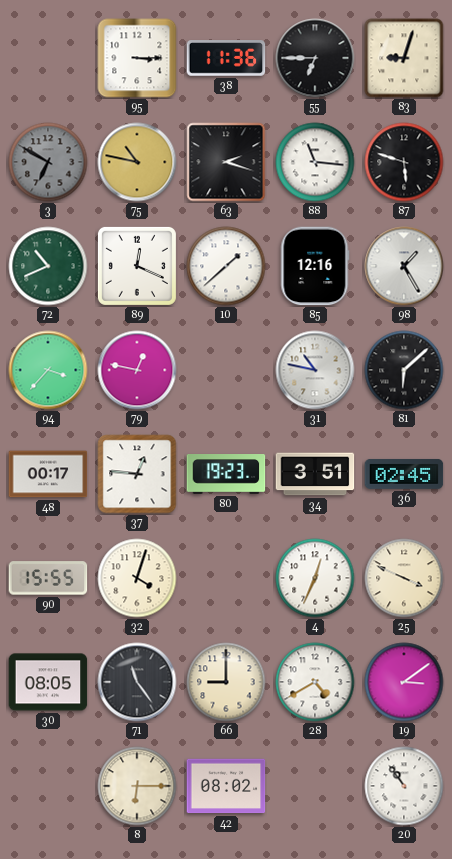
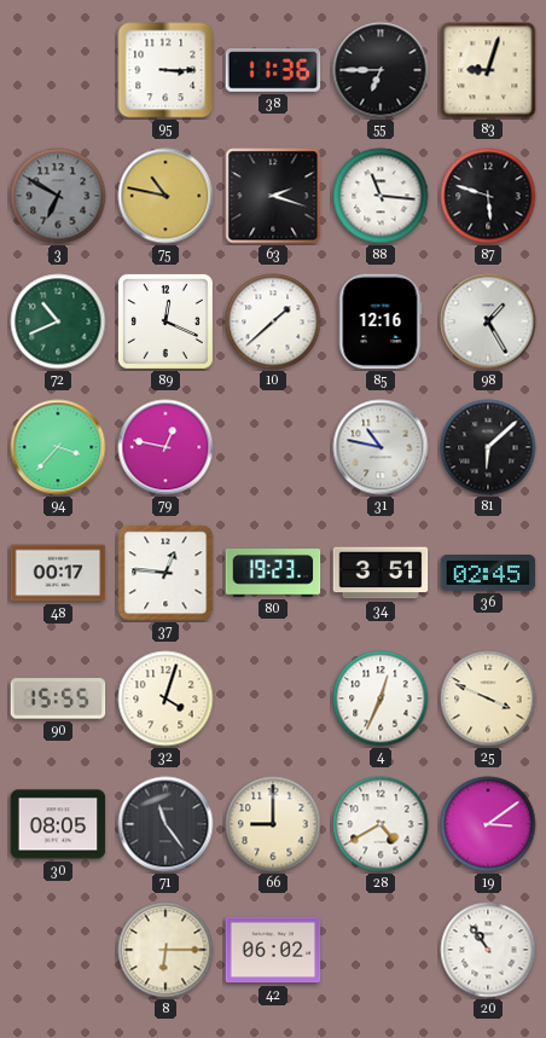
42: 08:02 -> 06:02 (273, 950)
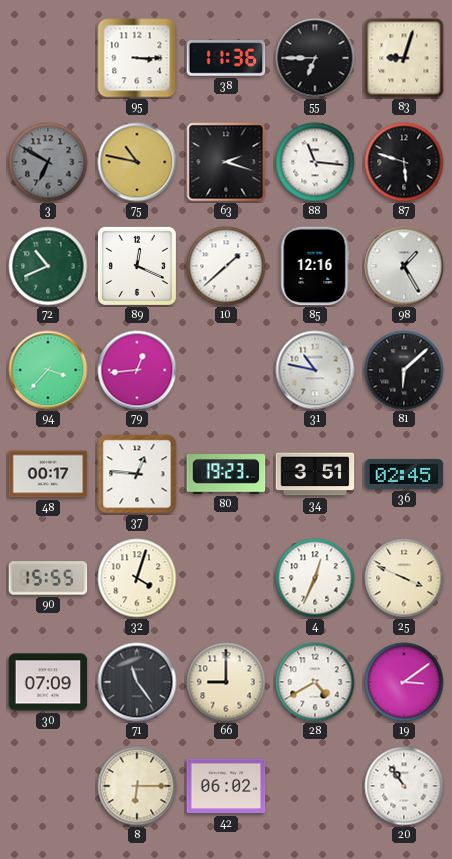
79: 12:47 -> 12:44 (137, 370)
30: 08:05 -> 07:09 (48, 682)
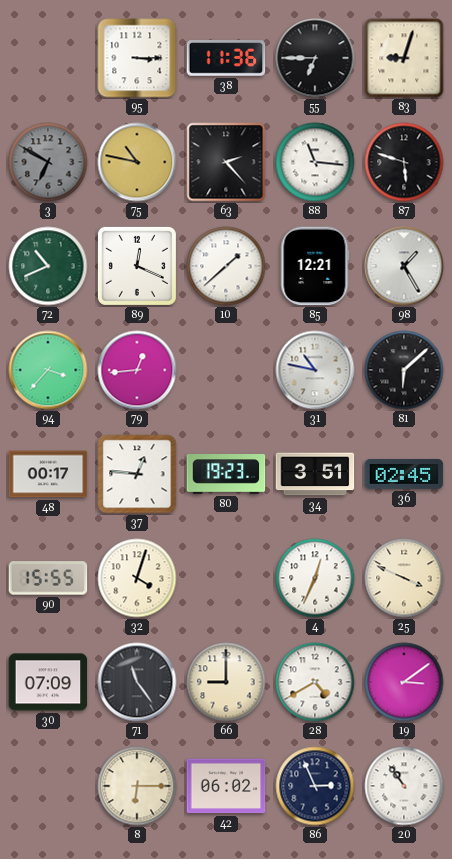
63: 2:18 -> 2:23 (226, 162)
85: 12:16 -> 12:21 (315, 266)
86: none -> 2:56 (315, 786)
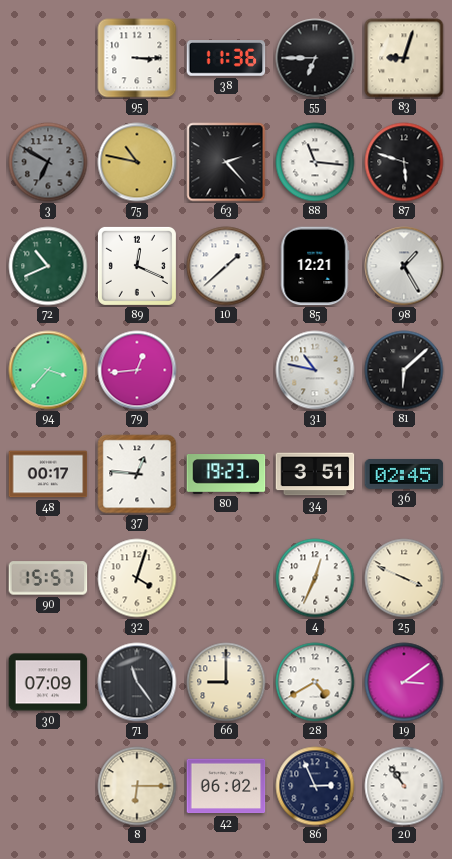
90: 15:55 -> 15:57 (48, 578)
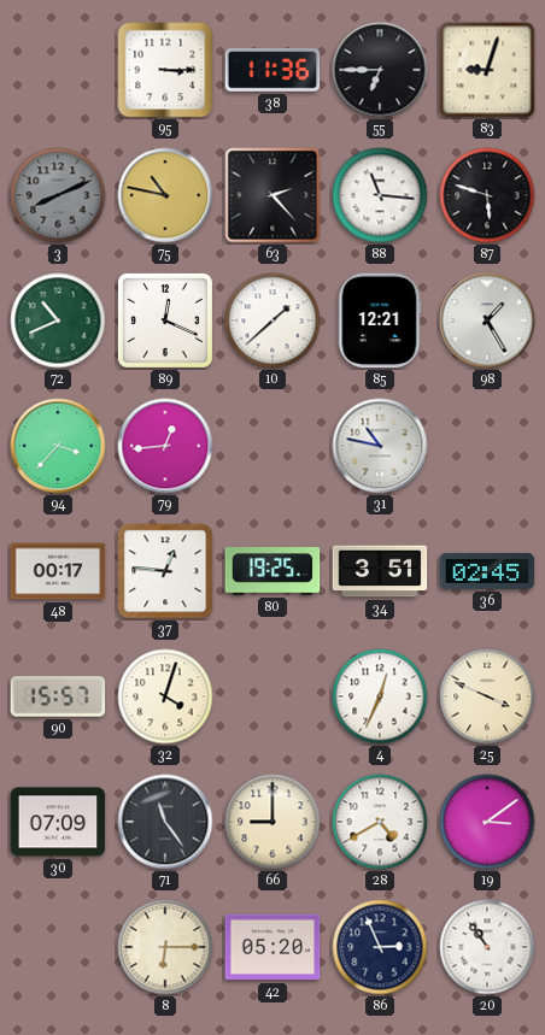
3: 6:50 -> 8:11 (58, 195)
81: 6:08 -> none (404, 370)
80: 19:23 -> 19:25 (272, 571)
42: 06:02 -> 05:20 (272, 947)
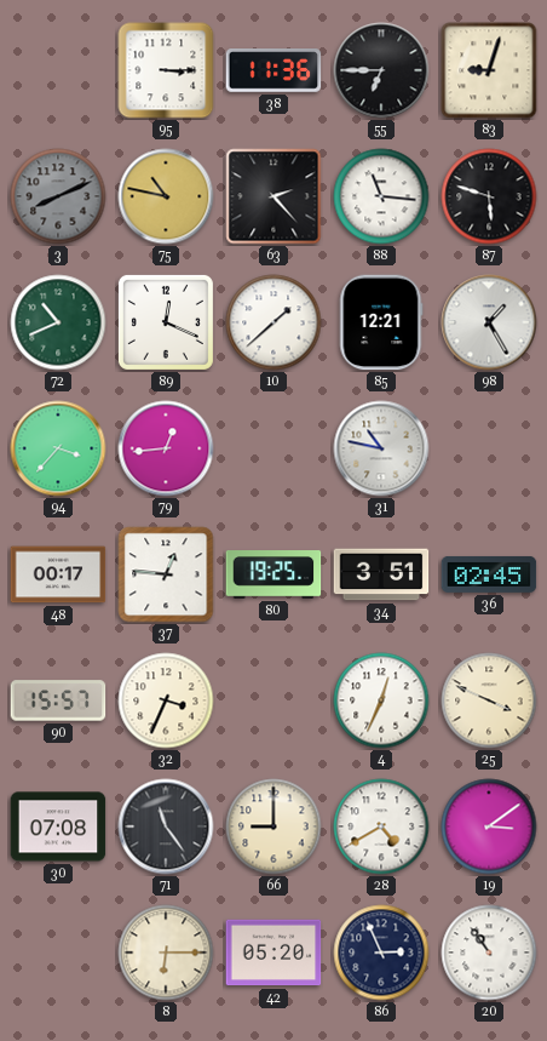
32: 4:03 -> 3:34 (166, 700)
30: 07:09 -> 07:08 (58, 826)
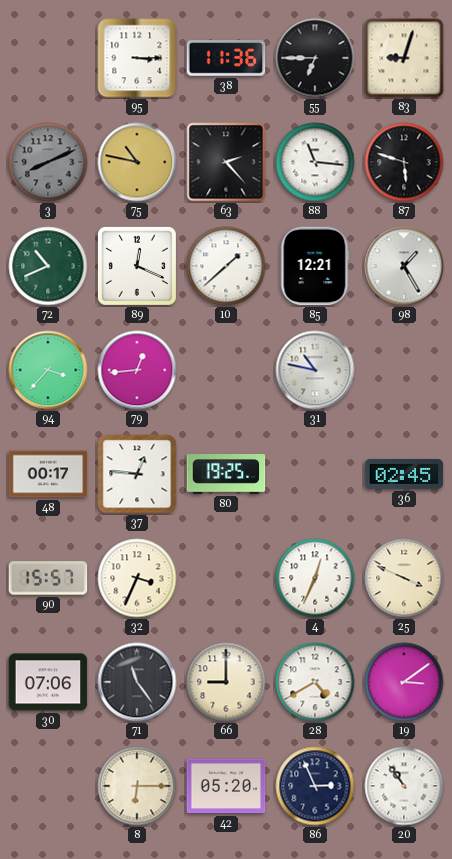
34: 3:51 -> none (381, 574)
30: 07:08 -> 07:06 (48, 682)
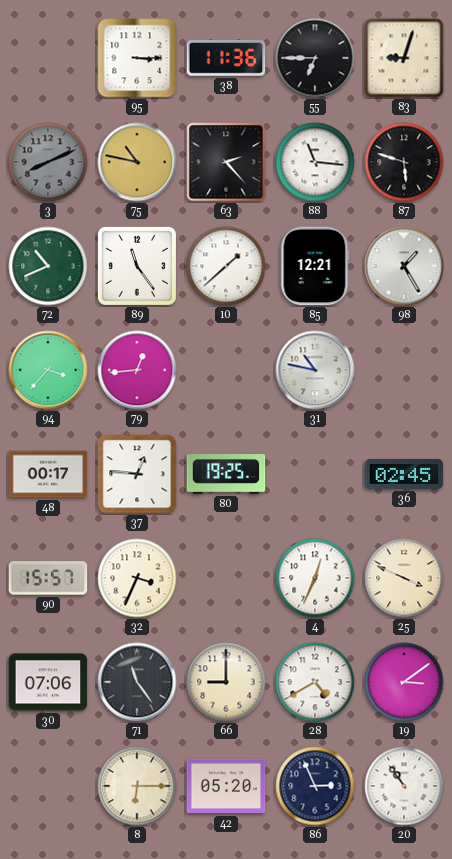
89: 12:19 -> 11:24 (137, 266)
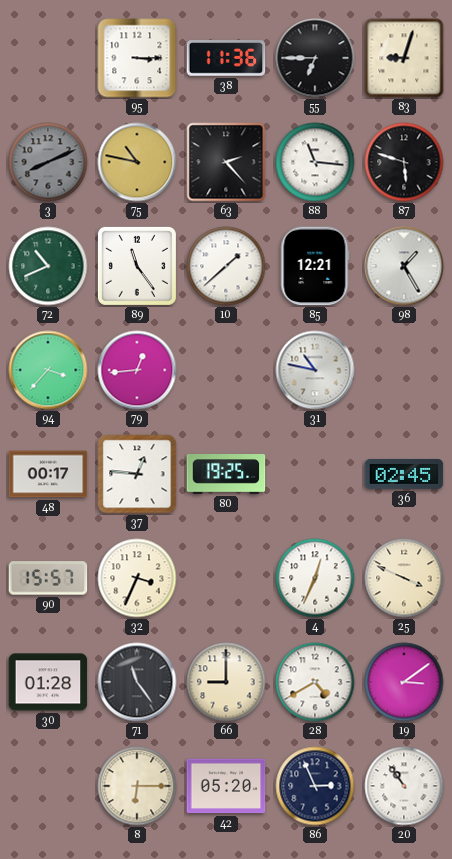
30: 07:06 -> 01:28 (48, 682)
